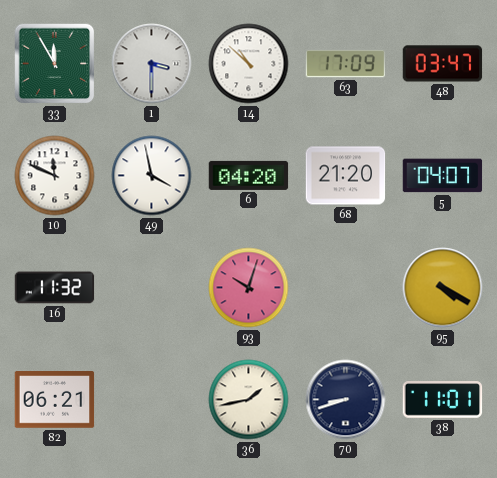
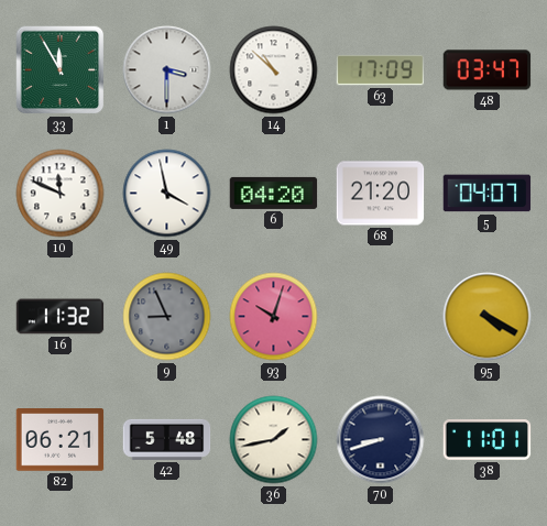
9: none -> 8:56 (167, 317)
42: none -> 5:48 (167, 439)
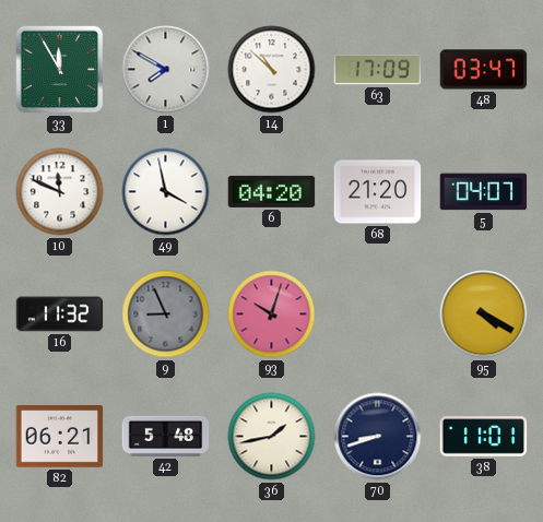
1: 3:30 -> 7:50 (166, 70)
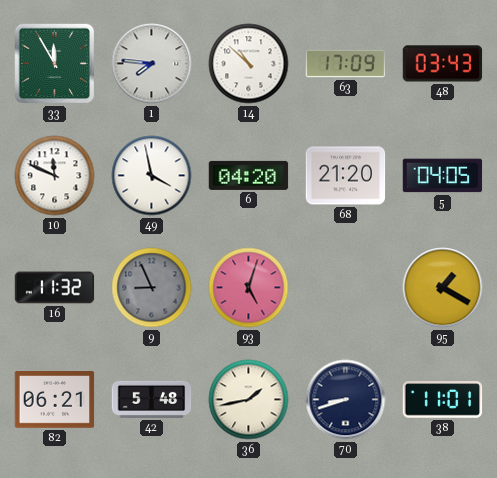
1: 7:50 -> 7:46 (152, 64)
48: 03:47 -> 03:43 (443, 64)
5: 04:07 -> 04:05 (443, 176)
93: 10:03 -> 5:03 (249, 288)
95: 4:20 -> 1:20 (443, 288)
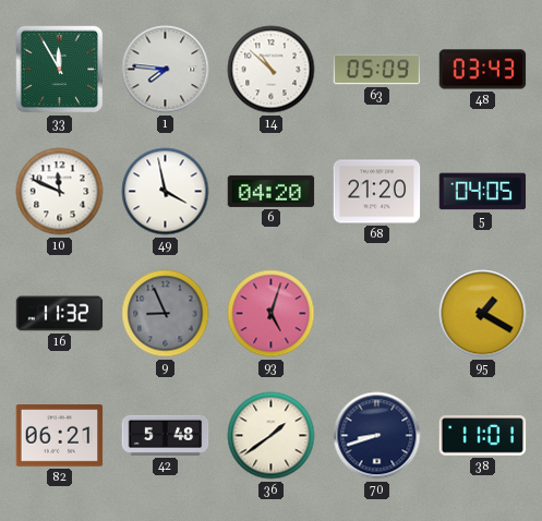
63: 17:09 -> 05:09 (377, 70)
36: 1:43 -> 1:39 (272, 436)
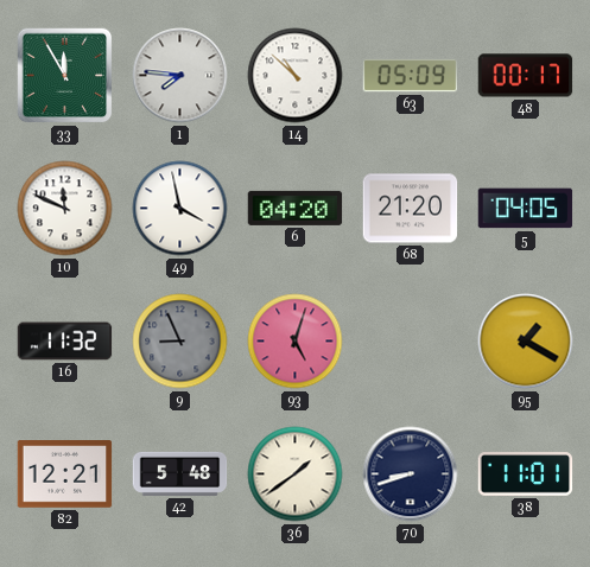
48: 03:43 -> 00:17 (526, 76)
82: 06:21 -> 12:21 (65, 474)
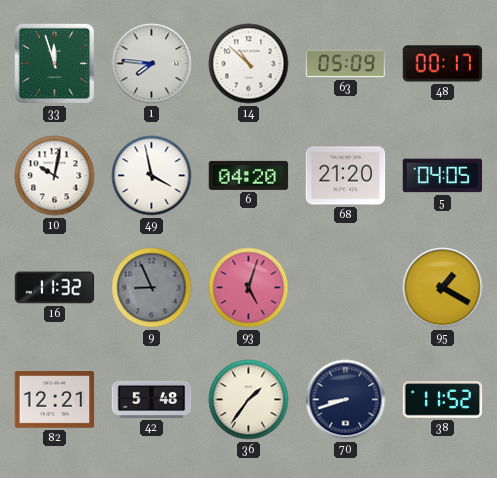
33: 11:55 -> 11:57 (55, 64)
10: 11:49 -> 10:02 (55, 176)
36: 1:39 -> 1:36 (249, 400)
38: 11:01 -> 11:52 (443, 400)
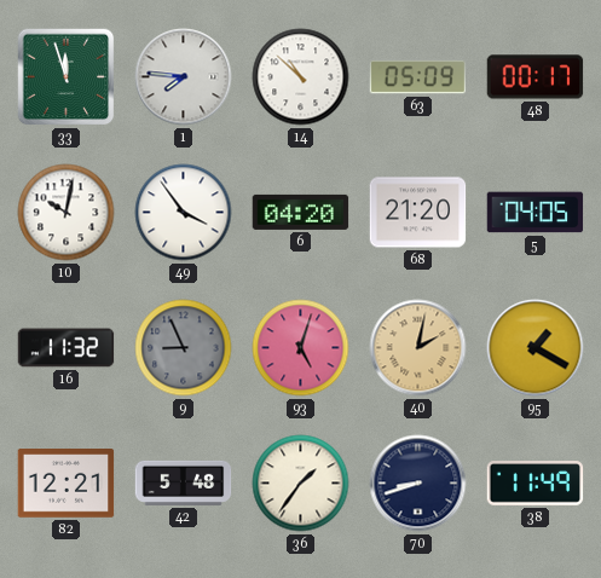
49: 3:58 -> 3:54 (184, 213)
40: none -> 2:02 (418, 348)
38: 11:52 -> 11:49 (536, 484)
